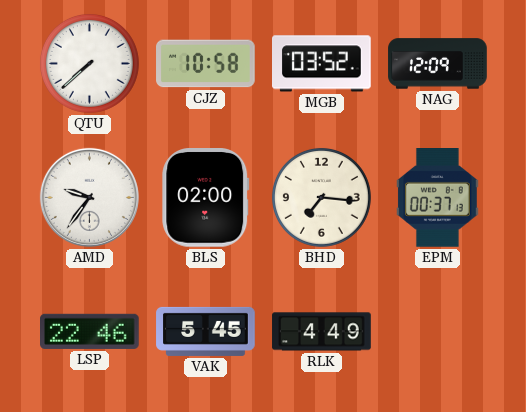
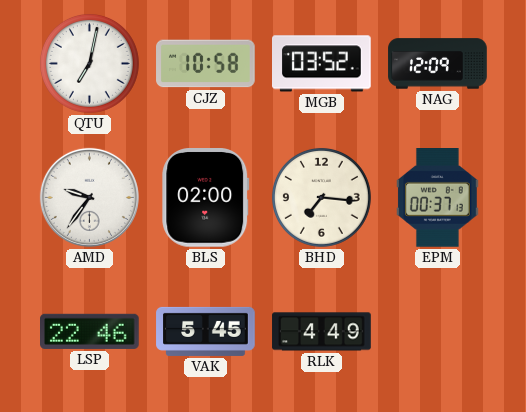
QTU: 7:38 -> 7:02 (89, 63)
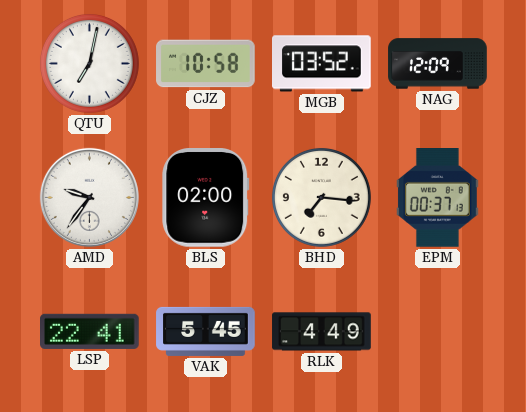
LSP: 22:46 -> 22:41 (90, 331)
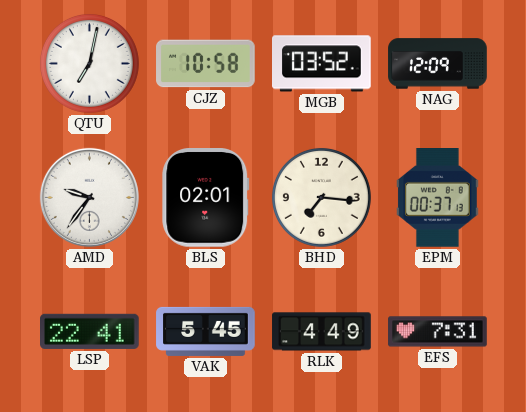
BLS: 02:00 -> 02:01 (206, 198)
EFS: none -> 7:31 (438, 332)
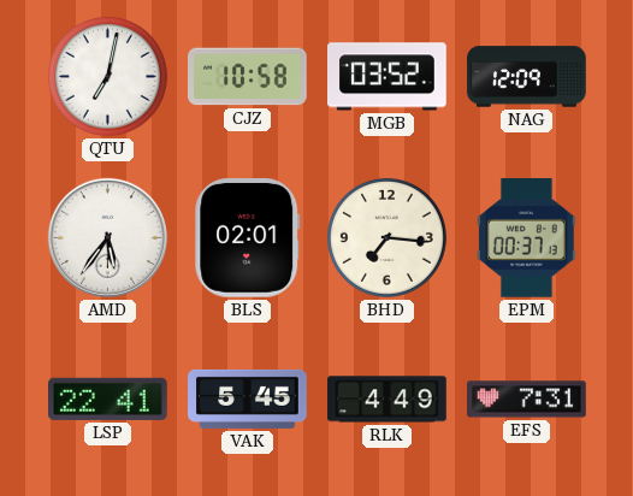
AMD: 9:36 -> 5:36 (107, 237)
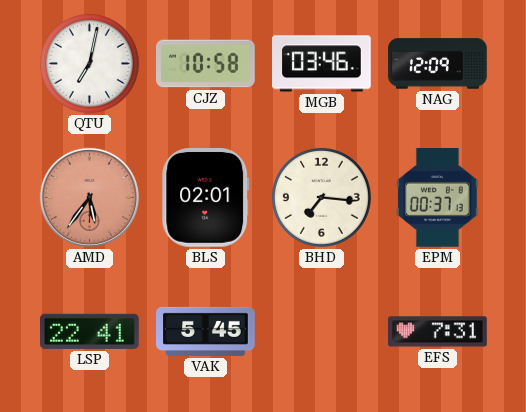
MGB: 03:52 -> 03:46 (322, 64)
AMD dial: white -> salmon (89, 197)
RLK: 4:49 -> none (388, 400)
